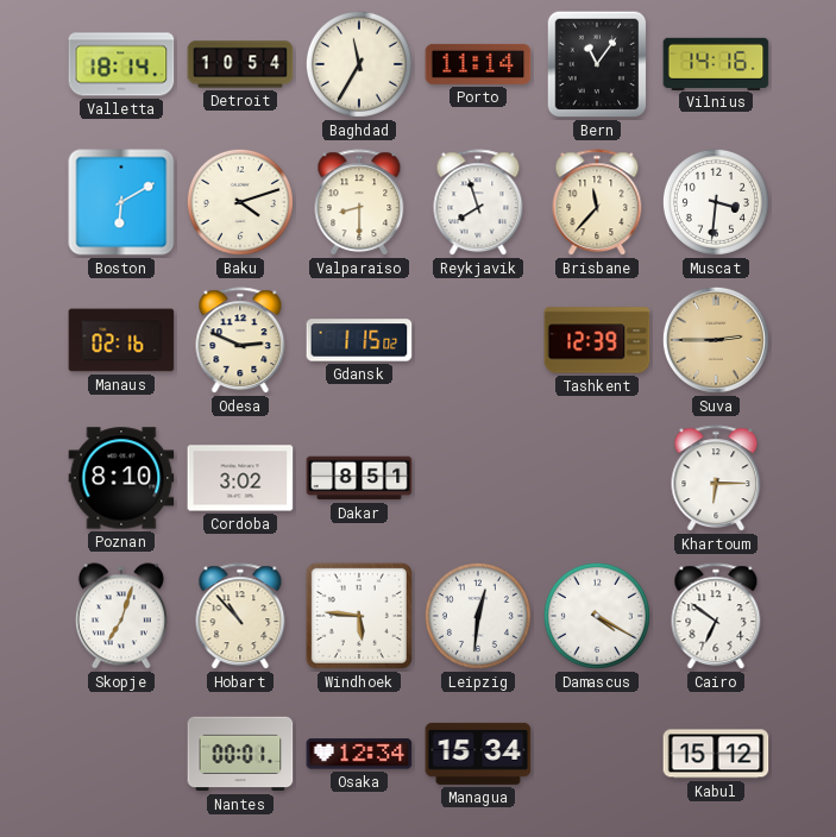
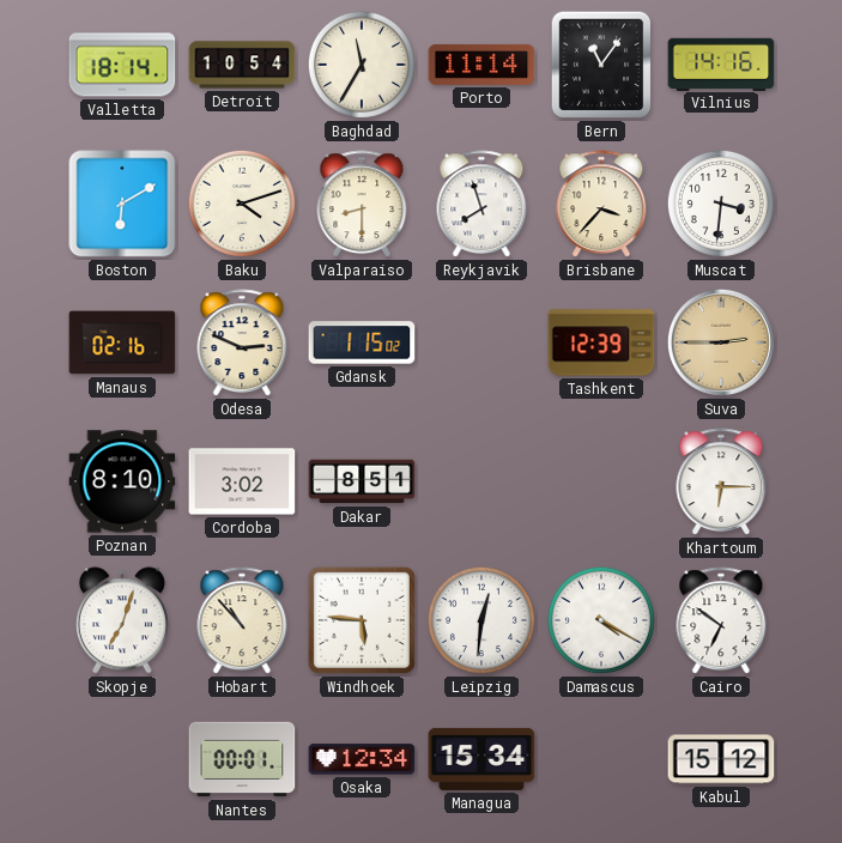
Brisbane: 11:37 -> 3:37 (601, 205)
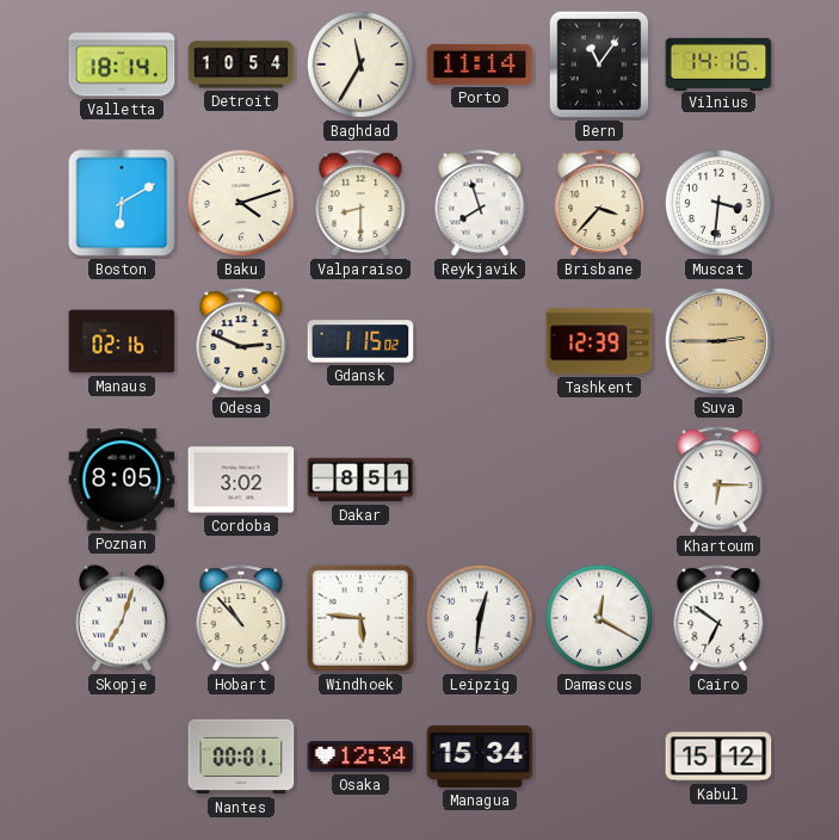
Poznan: 8:10 -> 8:05 (122, 480)
Damascus: 4:20 -> 12:20 (599, 618)
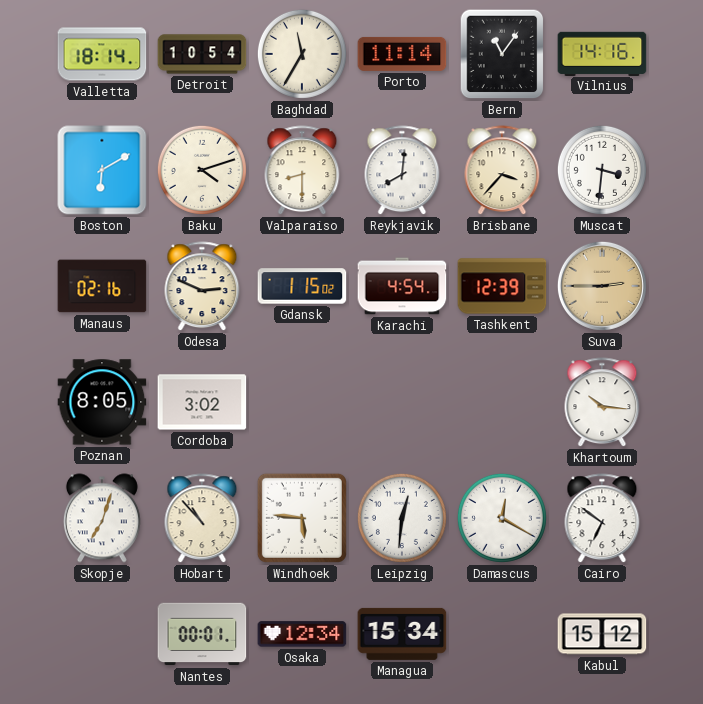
Reykjavik: 7:57 -> 8:01 (402, 171)
Karachi: none -> 4:54 (402, 286)
Dakar: 8:51 -> none (360, 480)
Khartoum: 6:15 -> 10:16 (602, 403)
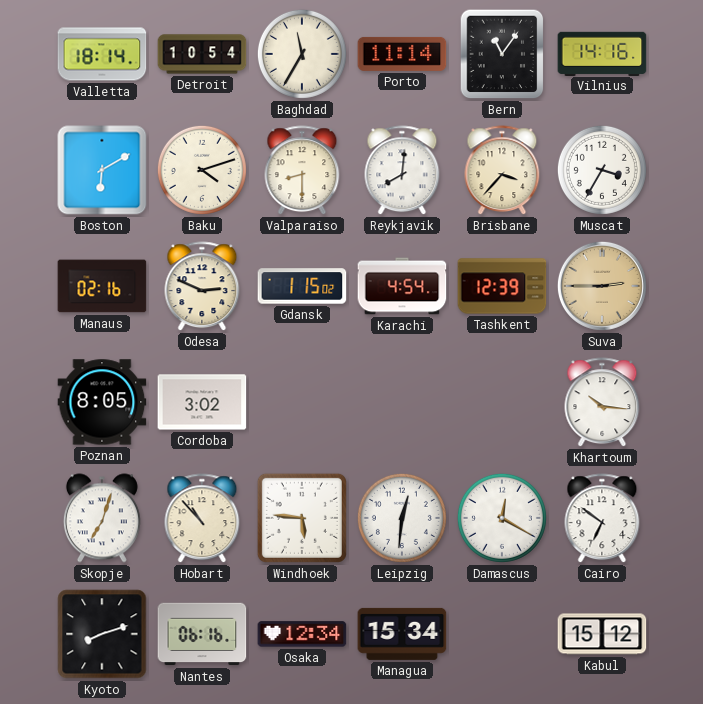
Muscat: 3:31 -> 3:35 (602, 170)
Kyoto: none -> 8:12 (102, 634)
Nantes: 00:01 -> 06:16 (202, 634)
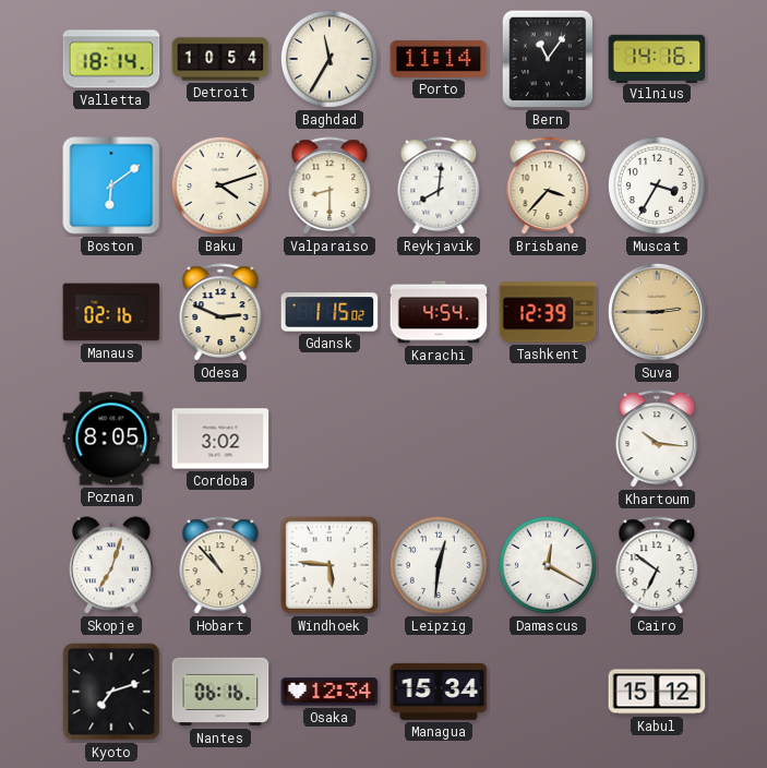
Boston: 6:10 -> 6:09 (111, 185)
Kyoto: 8:12 -> 7:12 (111, 692)
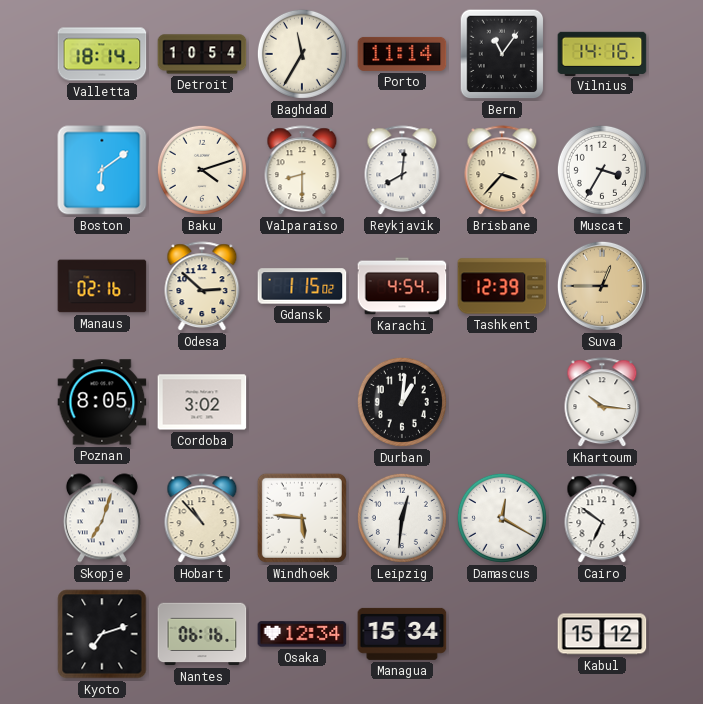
Odesa: 2:49 -> 2:52 (202, 287)
Suva: 2:45 -> 12:45 (602, 286)
Durban: none -> 1:01 (402, 402)
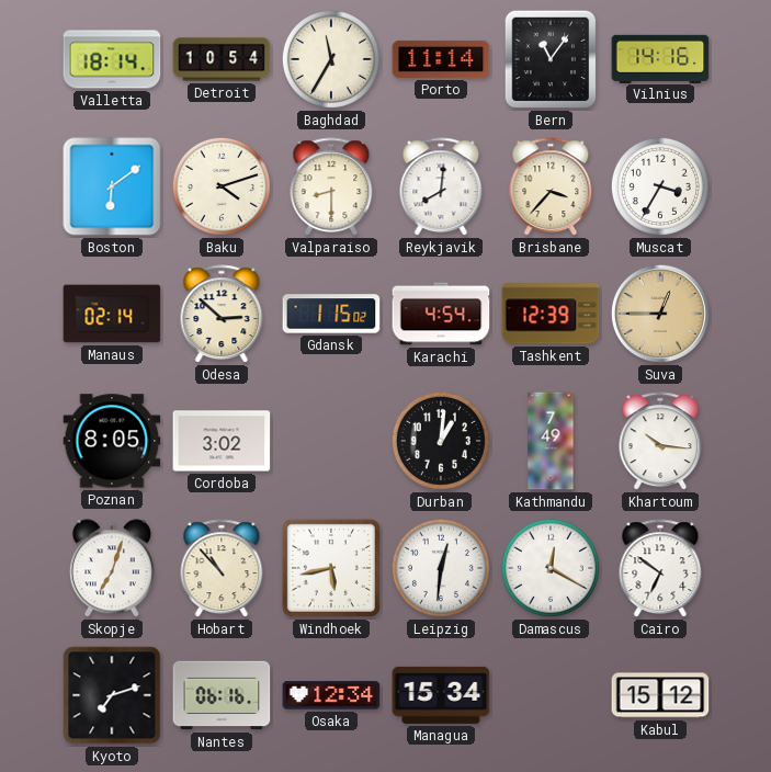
Manaus: 02:16 -> 02:14 (112, 314)
Kathmandu: none -> 7:49 (551, 441)
Windhoek: 5:46 -> 5:43 (331, 568)
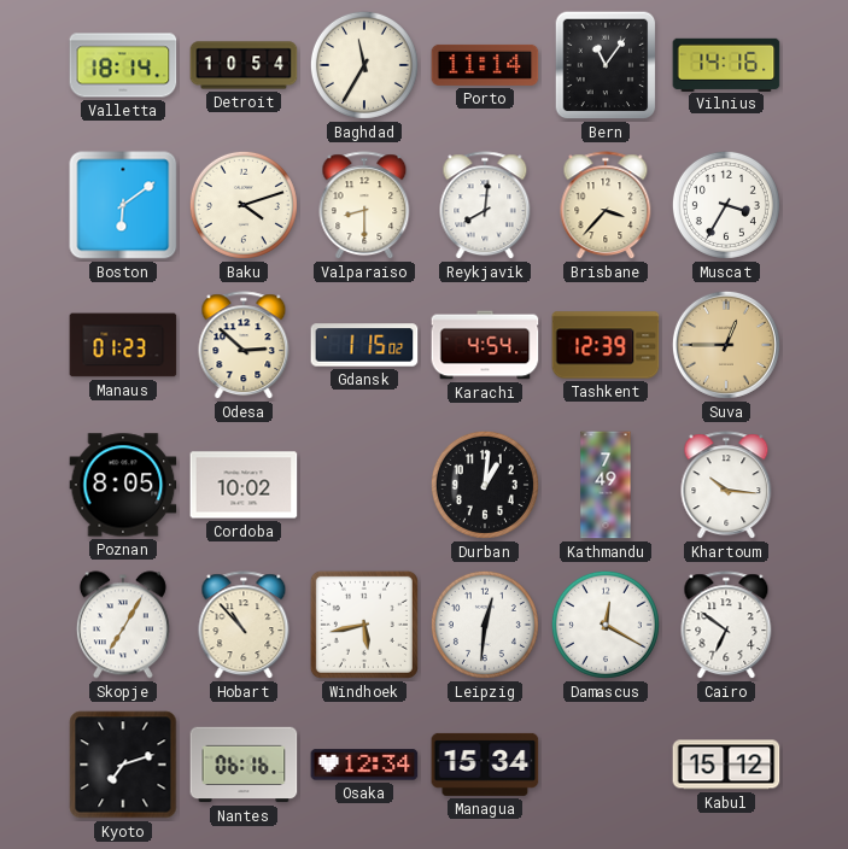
Manaus: 02:14 -> 01:23 (123, 345)
Cordoba: 3:02 -> 10:02 (244, 485)
Skopje: 7:03 -> 7:05 (123, 625)
